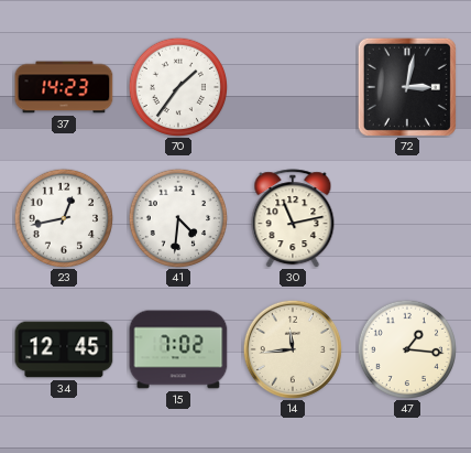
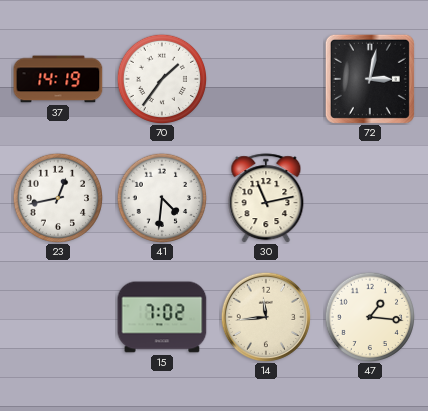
37: 14:23 -> 14:19 (58, 79)
34: 12:45 -> none (64, 349)
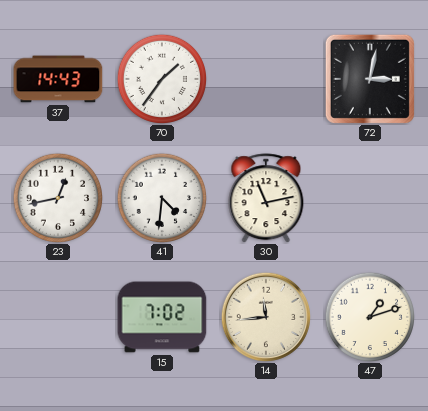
37: 14:19 -> 14:43 (58, 79)
47: 1:16 -> 1:12 (369, 316)
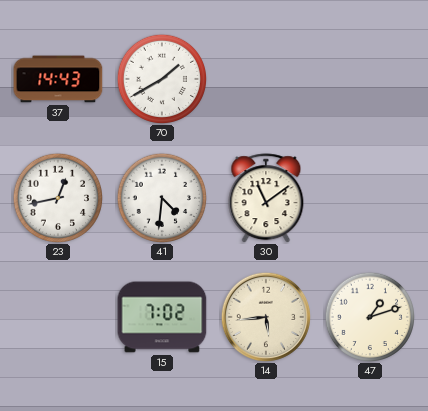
70: 1:36 -> 1:40 (161, 78)
72: 3:02 -> none (370, 79)
30: 11:13 -> 11:09 (266, 198)
14: 11:44 -> 5:44 (265, 316)
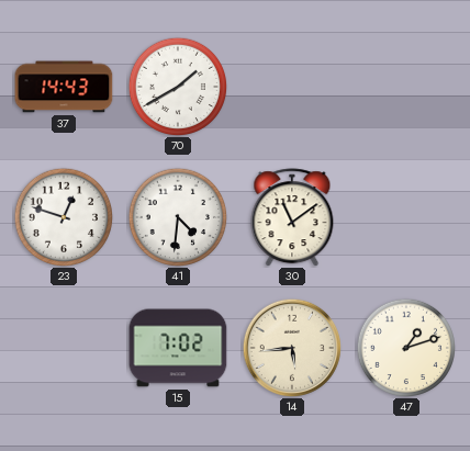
23: 12:43 -> 12:48 (63, 216)
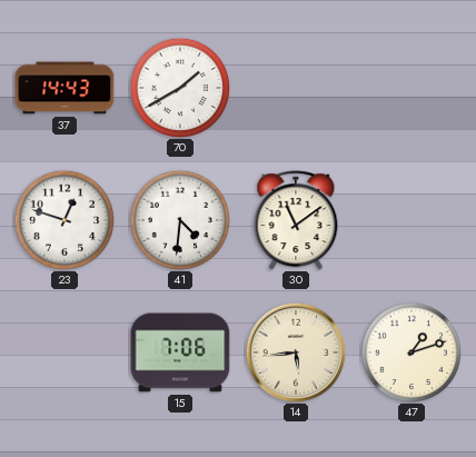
15: 7:02 -> 7:06 (180, 352)
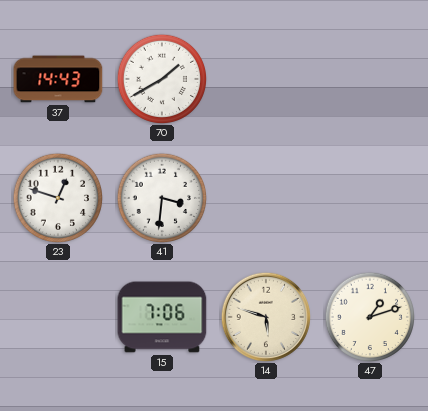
41: 4:31 -> 3:31 (161, 197)
30: 11:09 -> none (296, 220)
14: 5:44 -> 5:48 (265, 316)
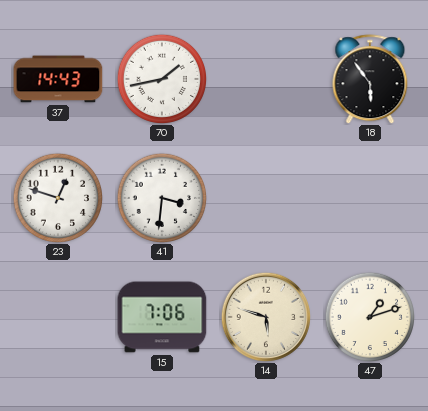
70: 1:40 -> 1:43 (161, 78)
18: none -> 5:54 (370, 79)
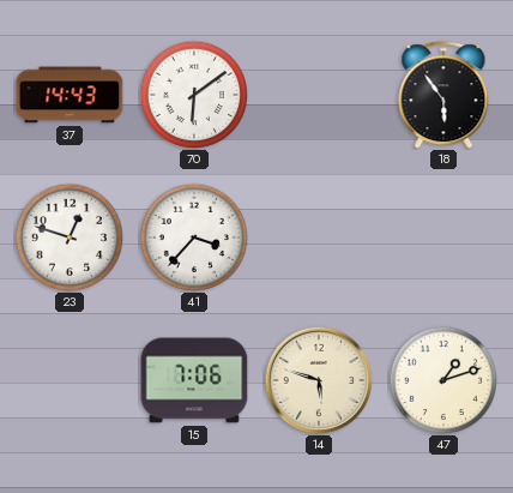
70: 1:43 -> 6:09 (193, 94)
41: 3:31 -> 3:37 (193, 236)
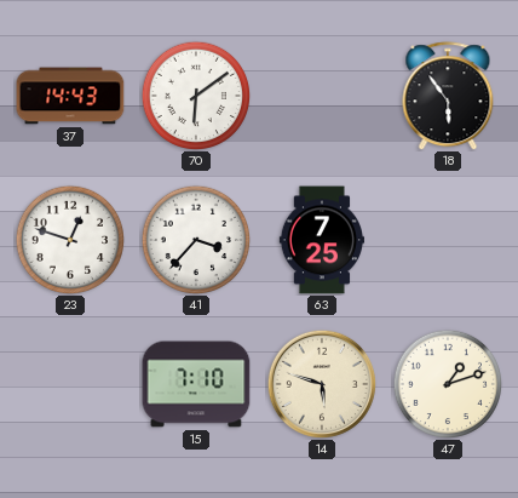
63: none -> 7:25 (321, 240)
15: 7:06 -> 7:10 (196, 384)
